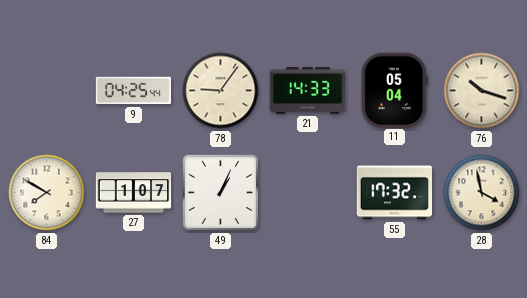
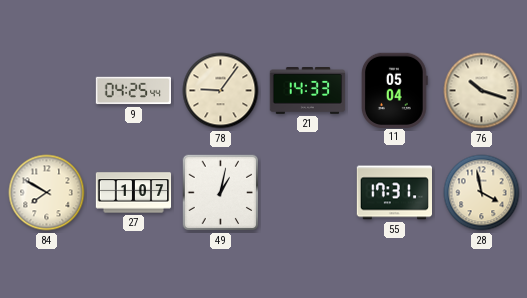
49: 1:04 -> 1:02 (221, 193)
55: 17:32 -> 17:31 (395, 193)
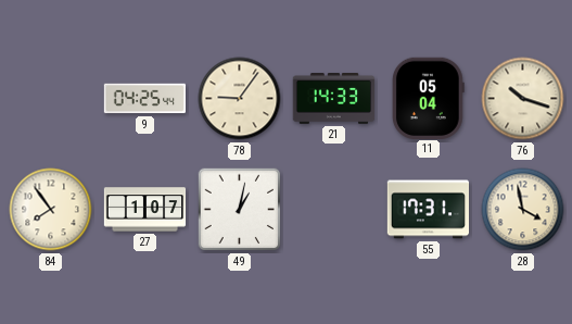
84: 7:50 -> 7:54 (51, 210)
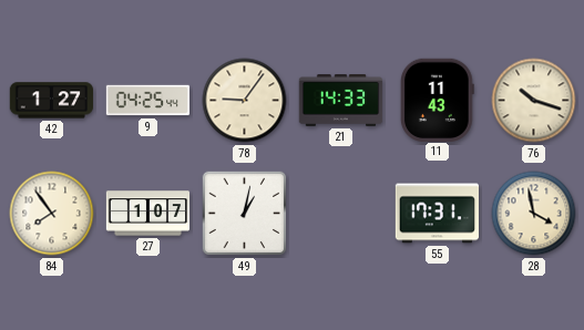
42: none -> 1:27 (52, 101)
11: 05:04 -> 11:43 (437, 100)
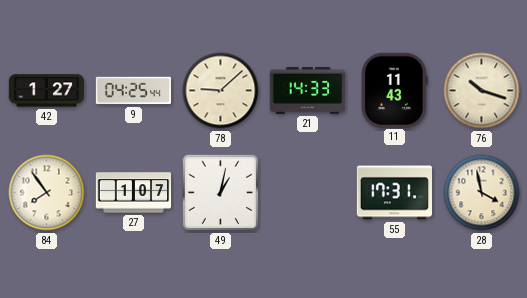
78: 9:06 -> 9:08 (221, 91)
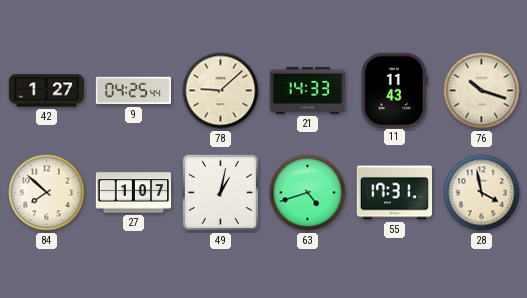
84: 7:54 -> 7:52 (47, 193)
63: none -> 4:42 (308, 193)
